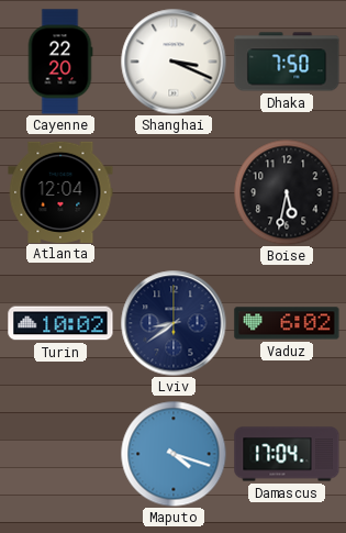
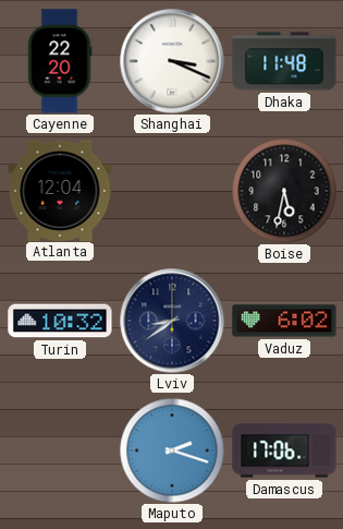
Dhaka: 7:50 -> 11:48 (284, 61)
Turin: 10:02 -> 10:32 (60, 321)
Maputo: 4:18 -> 2:18 (172, 450)
Damascus: 17:04 -> 17:06 (284, 450)
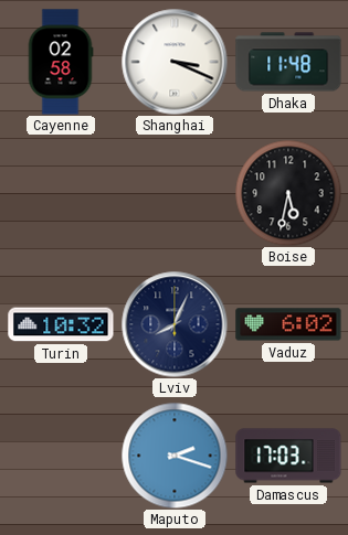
Cayenne: 22:20 -> 02:58 (61, 62)
Atlanta: 12:04 -> none (60, 190)
Lviv: 8:39 -> 8:04 (175, 324)
Damascus: 17:06 -> 17:03 (288, 456)
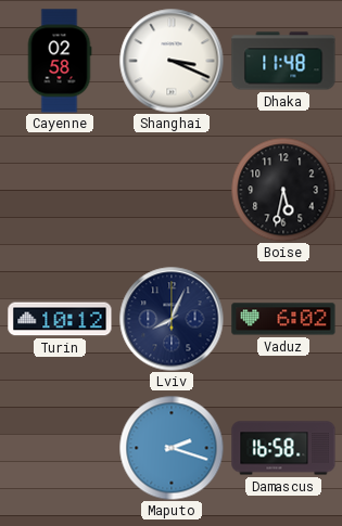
Turin: 10:32 -> 10:12 (60, 319)
Damascus: 17:03 -> 16:58 (283, 448)
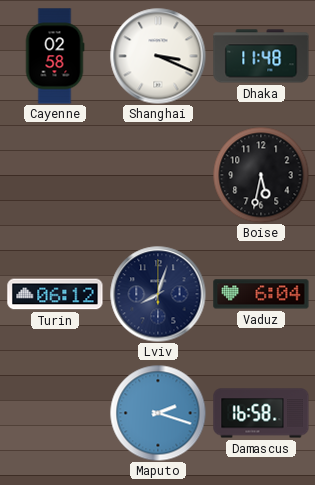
Turin: 10:12 -> 06:12 (55, 294)
Lviv: 8:04 -> 8:03 (158, 294)
Vaduz: 6:02 -> 6:04 (261, 294)
